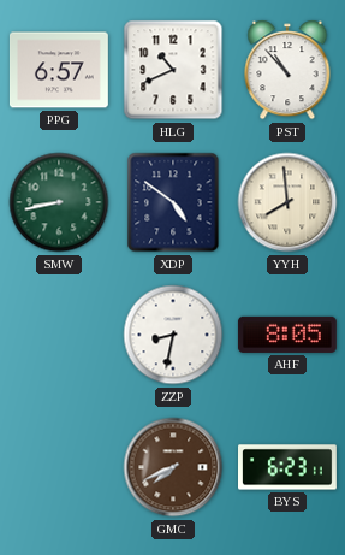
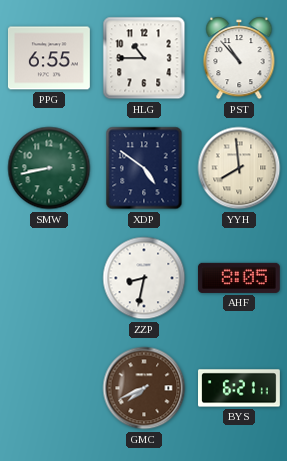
PPG: 6:57 -> 6:55 (49, 58)
HLG: 10:41 -> 10:45 (144, 58)
BYS: 6:23 -> 6:21 (240, 388)
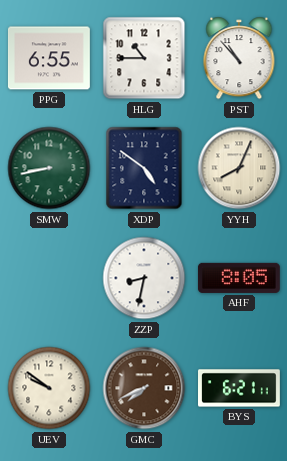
YYH: 7:59 -> 8:04 (239, 168)
UEV: none -> 9:51 (49, 388)
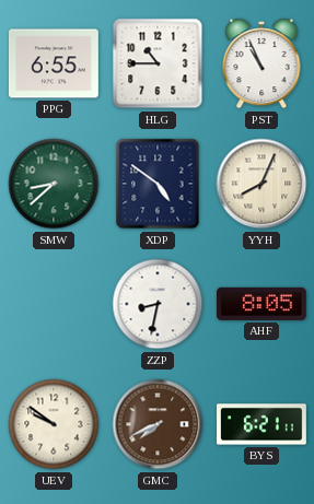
PST: 10:53 -> 10:56 (261, 63)
SMW: 8:43 -> 8:38 (54, 184)
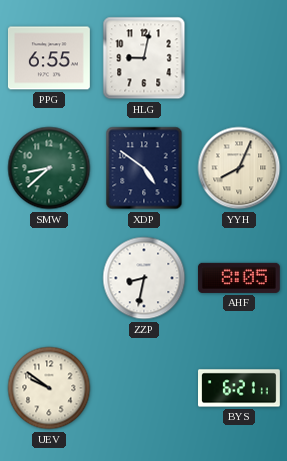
HLG: 10:45 -> 9:02 (144, 58)
PST: 10:56 -> none (261, 63)
GMC: 7:41 -> none (158, 424)
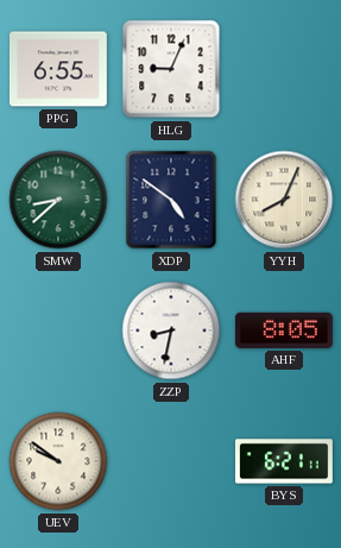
HLG: 9:02 -> 9:04 (171, 69)
